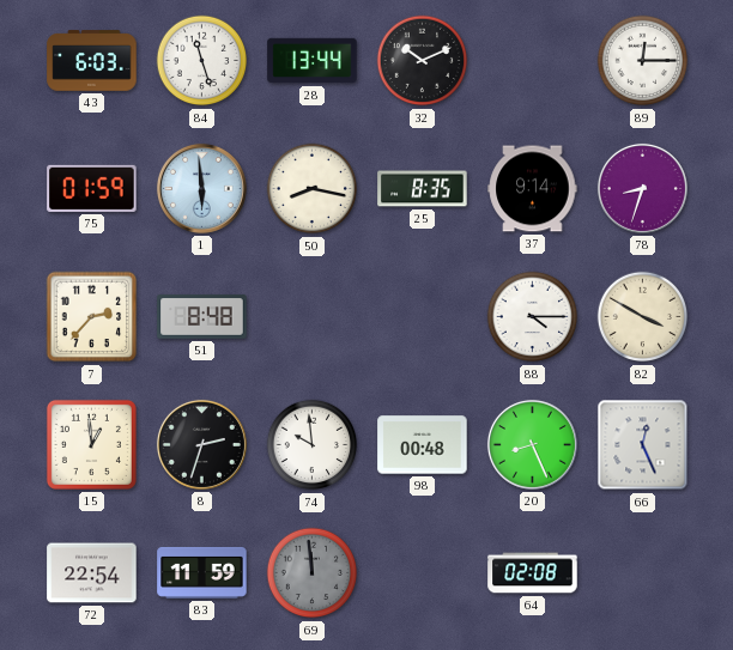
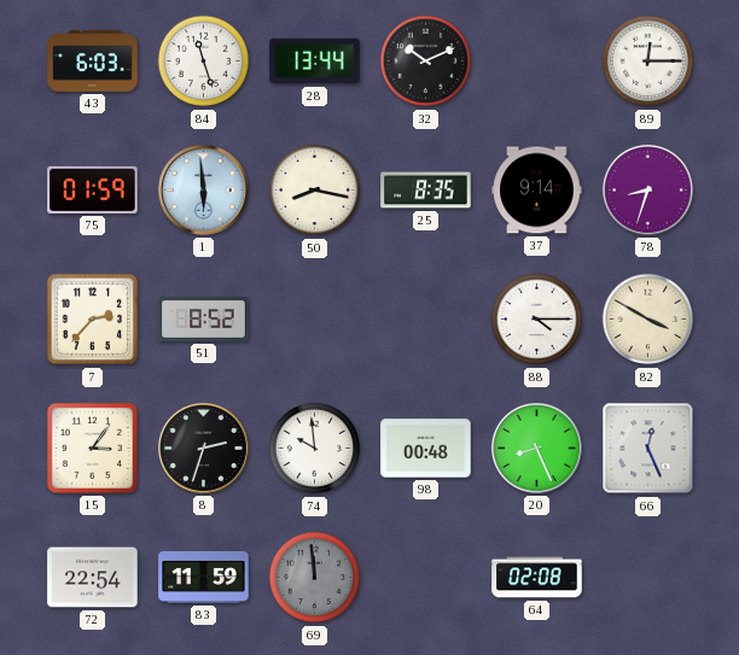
51: 8:48 -> 8:52 (204, 320)
15: 12:59 -> 3:06 (92, 448)
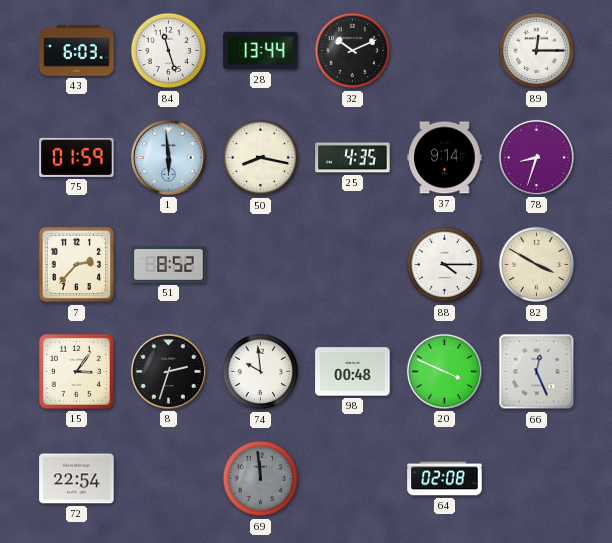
25: 8:35 -> 4:35 (353, 158)
20: 8:26 -> 3:49 (444, 371)
83: 11:59 -> none (204, 577)
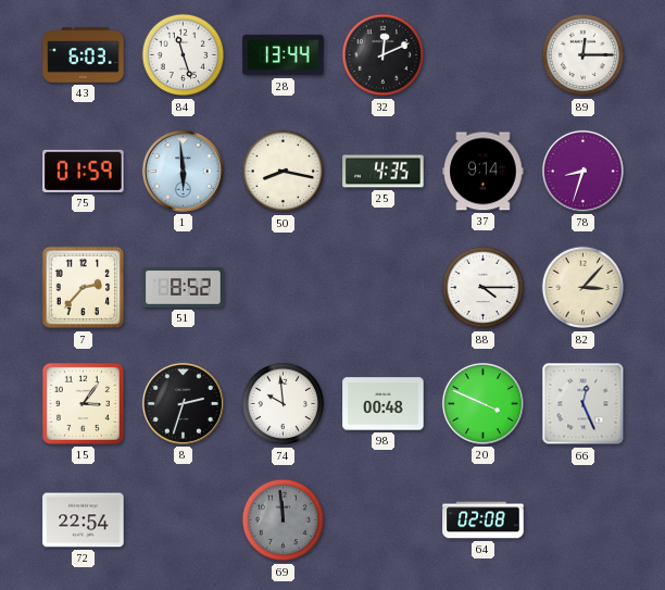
32: 10:11 -> 12:11 (384, 55)
82: 3:50 -> 3:07 (584, 288)
